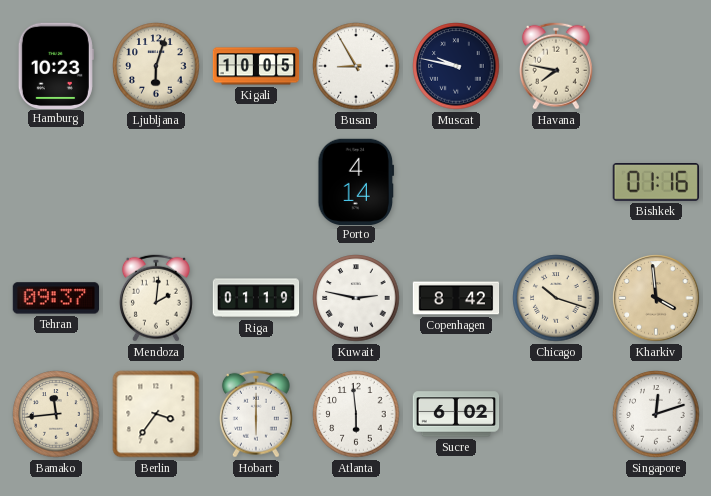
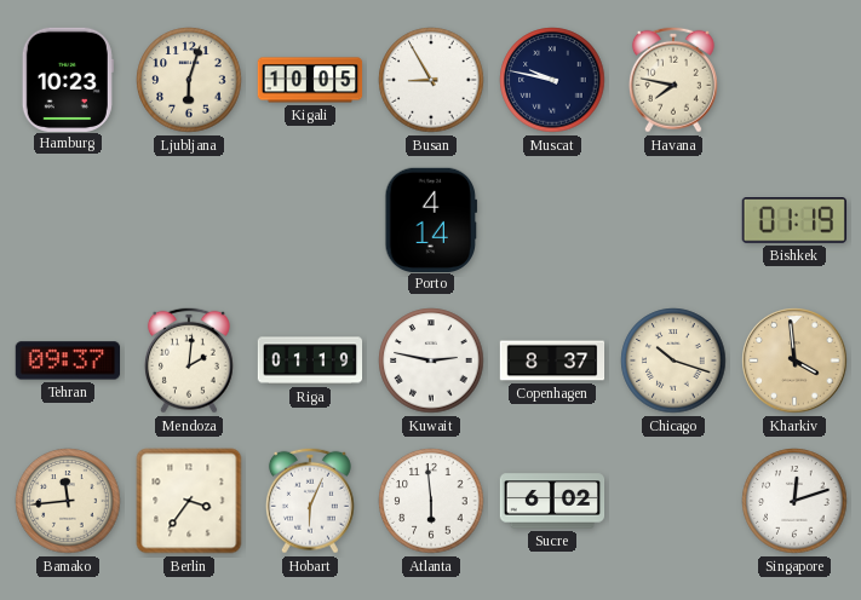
Bishkek: 01:16 -> 01:19 (794, 221)
Copenhagen: 8:42 -> 8:37 (552, 360)
Hobart: 6:00 -> 6:04 (310, 501)
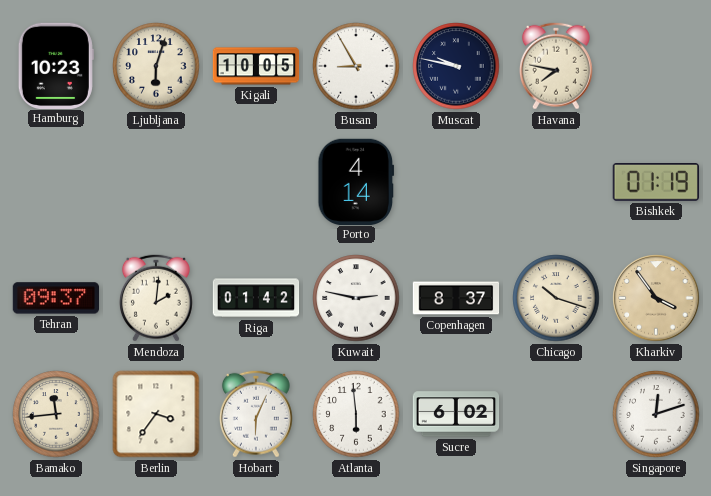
Riga: 01:19 -> 01:42 (256, 298)
Kharkiv: 3:59 -> 3:54 (656, 298)
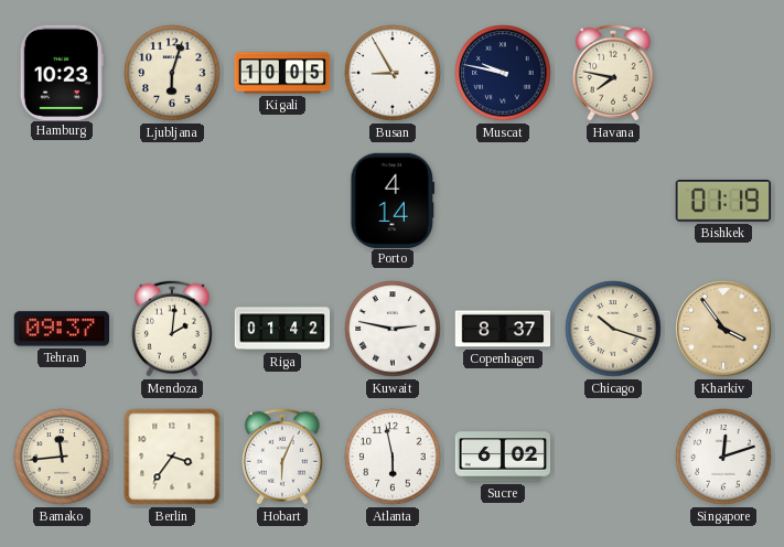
Atlanta: 5:59 -> 5:58 (393, 457)
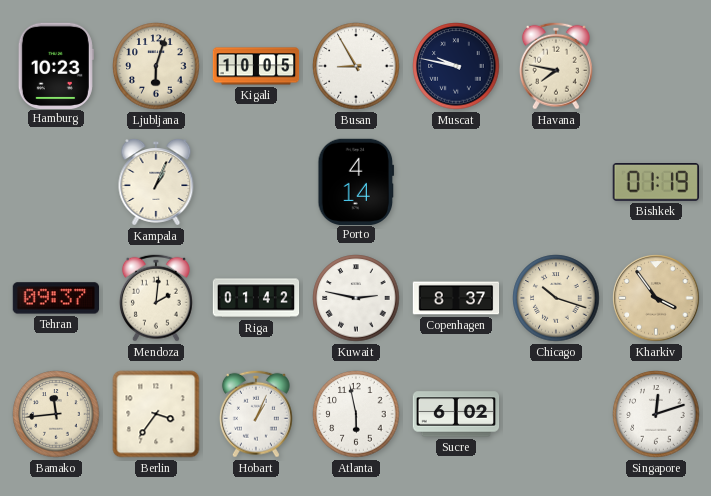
Kampala: none -> 1:04 (156, 183)
Hobart: 6:04 -> 1:04 (256, 414)
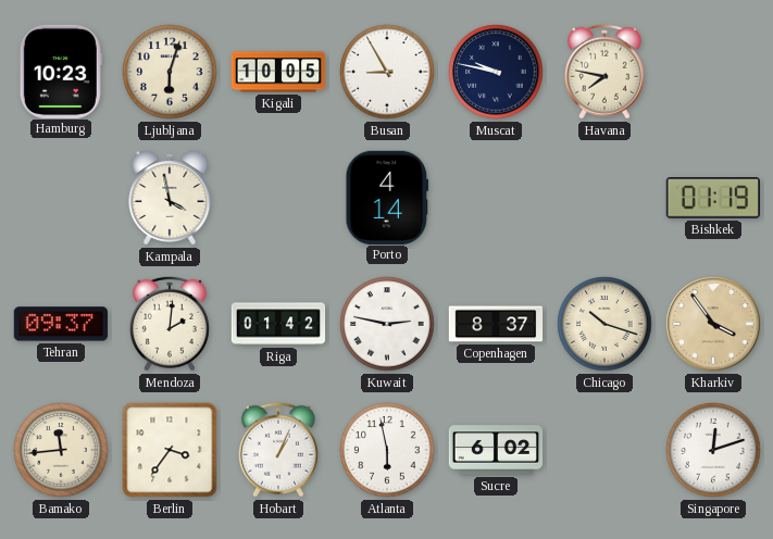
Kampala: 1:04 -> 3:58 (170, 199)
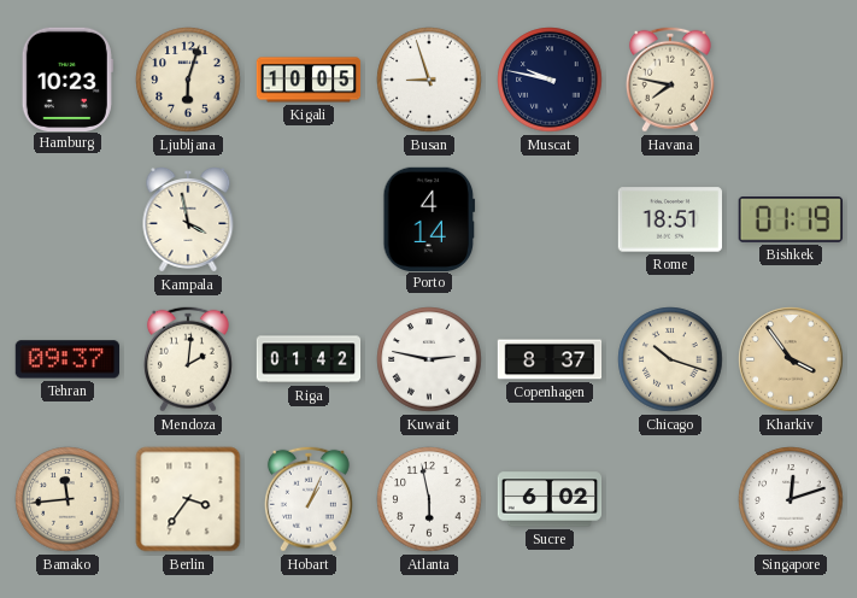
Busan: 8:55 -> 8:57 (429, 80)
Rome: none -> 18:51 (669, 219)
